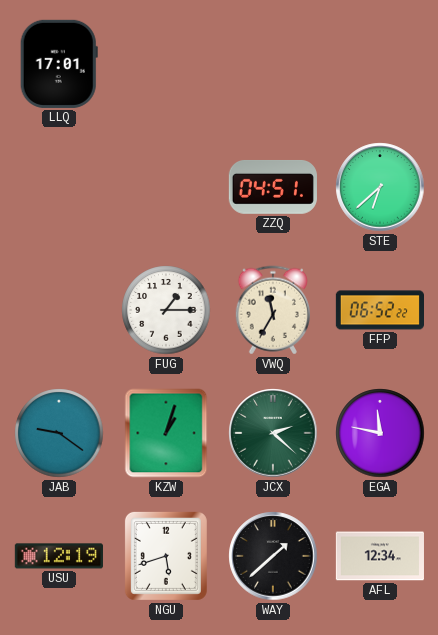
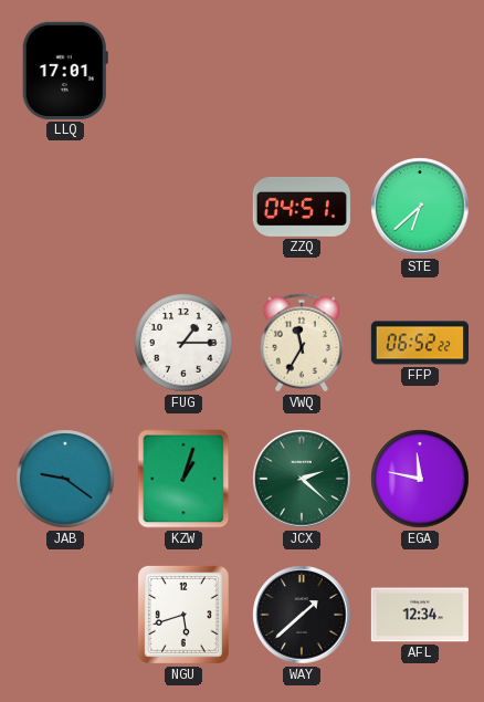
USU: 12:19 -> none (59, 556)
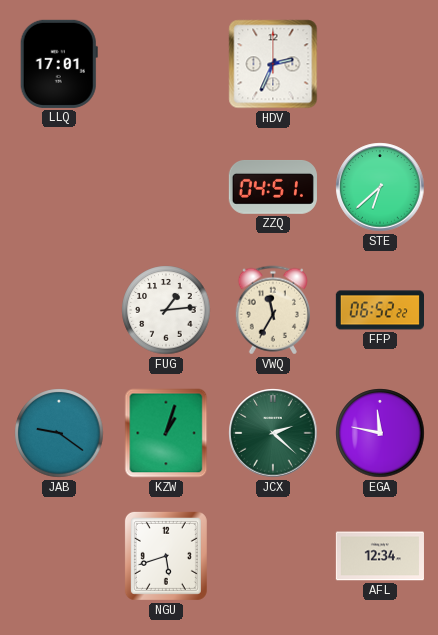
HDV: none -> 2:34 (273, 64)
FUG: 1:15 -> 1:14 (166, 310)
WAY: 1:38 -> none (302, 615)
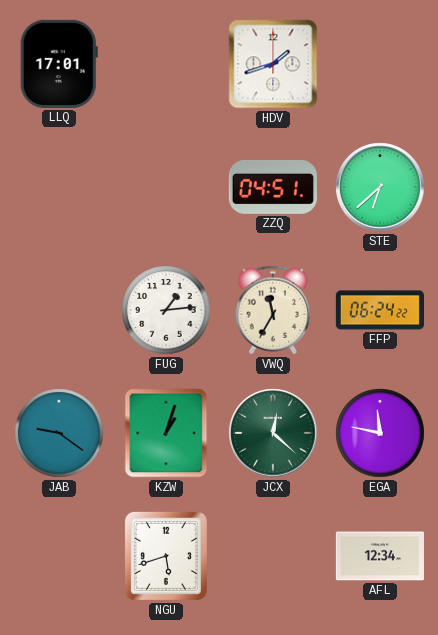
HDV: 2:34 -> 1:42 (273, 64)
FFP: 06:52 -> 06:24 (379, 310)
JCX: 2:22 -> 12:22 (273, 433)
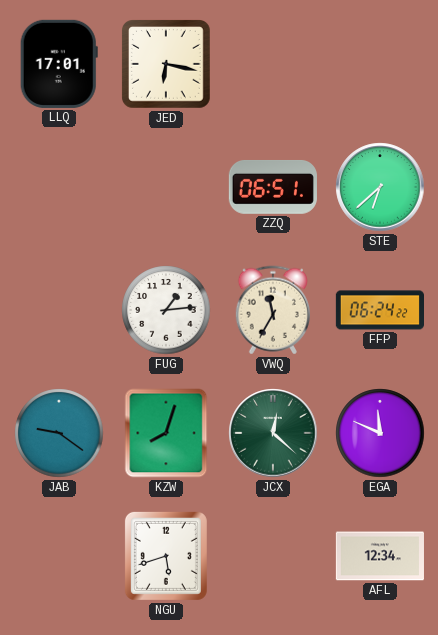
JED: none -> 6:17 (167, 65)
HDV: 1:42 -> none (273, 64)
ZZQ: 04:51 -> 06:51 (273, 187)
KZW: 1:03 -> 8:03 (166, 433)
EGA: 11:47 -> 11:49 (380, 433)
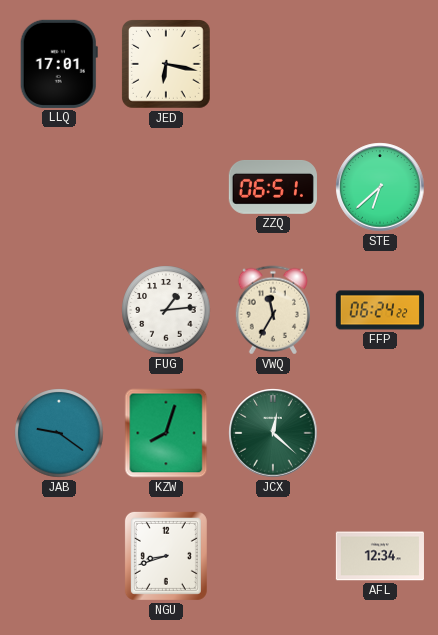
EGA: 11:49 -> none (380, 433)
NGU: 5:42 -> 8:42 (166, 556)
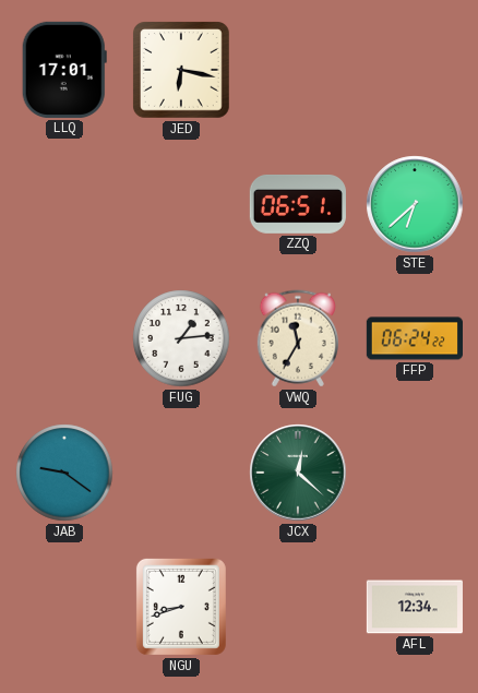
KZW: 8:03 -> none (166, 433)
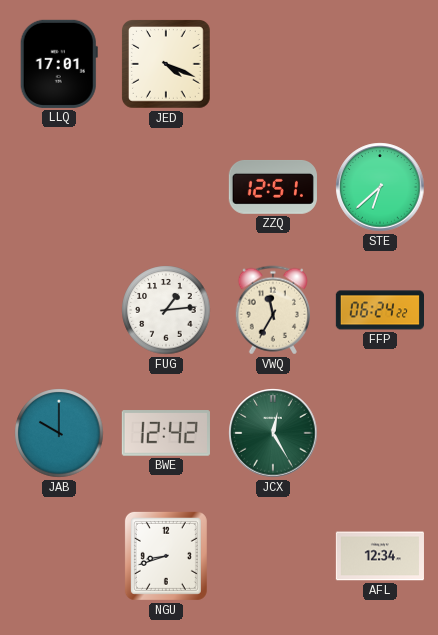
JED: 6:17 -> 4:19 (167, 65)
ZZQ: 06:51 -> 12:51 (273, 187)
JAB: 9:21 -> 10:00 (59, 433)
BWE: none -> 12:42 (166, 433)
JCX: 12:22 -> 12:25 (273, 433)
